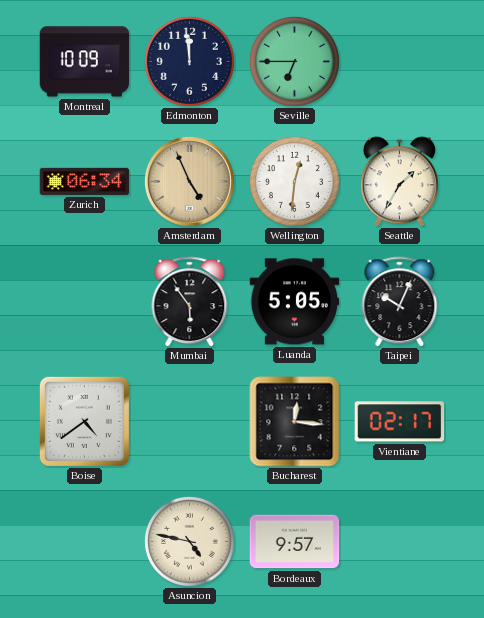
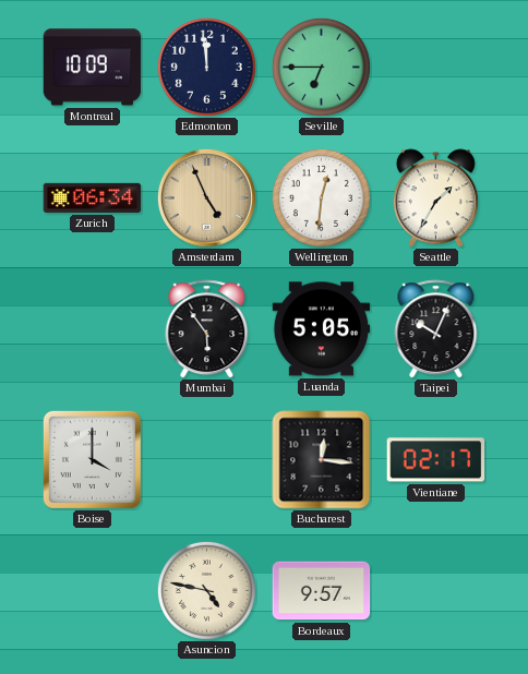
Boise: 4:39 -> 4:00 (92, 459)
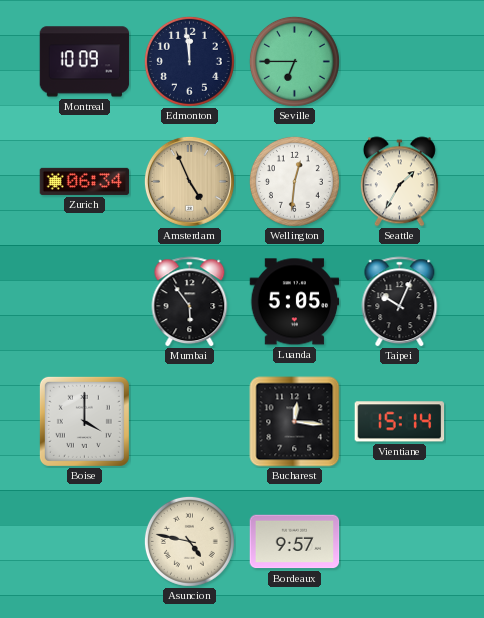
Vientiane: 02:17 -> 15:14 (400, 422)
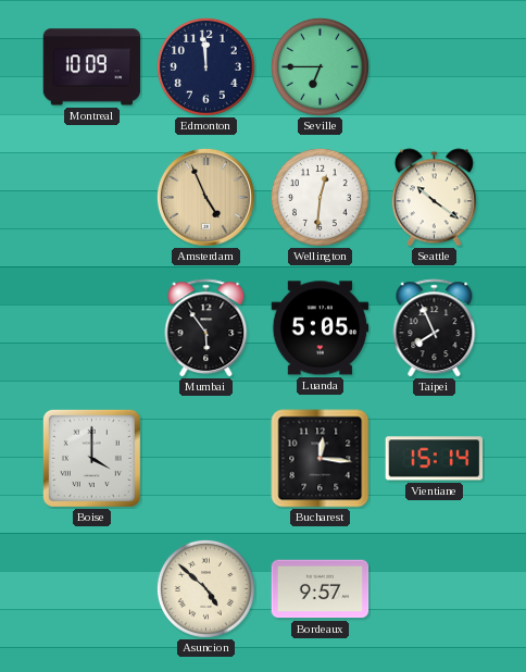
Zurich: 06:34 -> none (85, 181)
Seattle: 1:35 -> 10:21 (434, 198)
Taipei: 10:04 -> 7:56 (435, 328)
Asuncion: 4:47 -> 4:52 (205, 588)
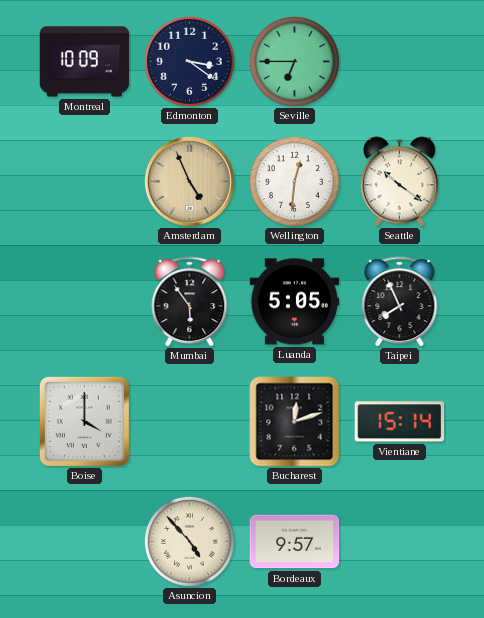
Edmonton: 11:59 -> 3:21 (189, 61)
Bucharest: 12:16 -> 12:12 (295, 422)
Asuncion: 4:52 -> 4:53 (189, 541)
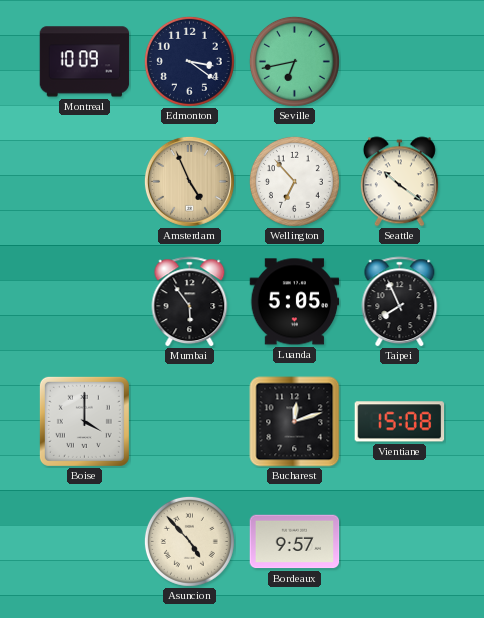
Seville: 6:45 -> 6:43 (294, 61)
Wellington: 12:31 -> 6:53 (294, 181)
Vientiane: 15:14 -> 15:08 (400, 422)
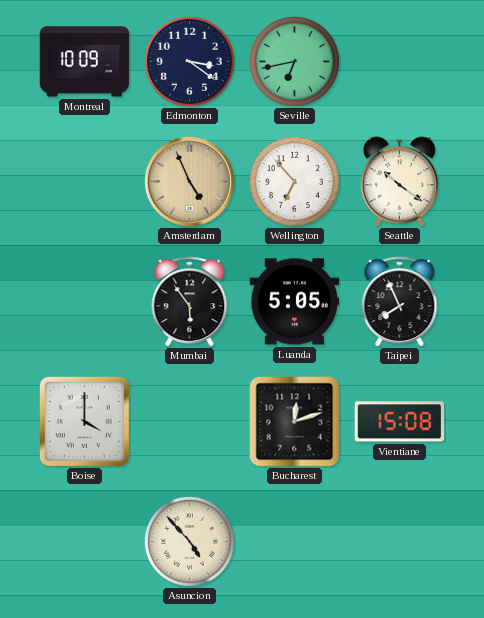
Bordeaux: 9:57 -> none (295, 542)
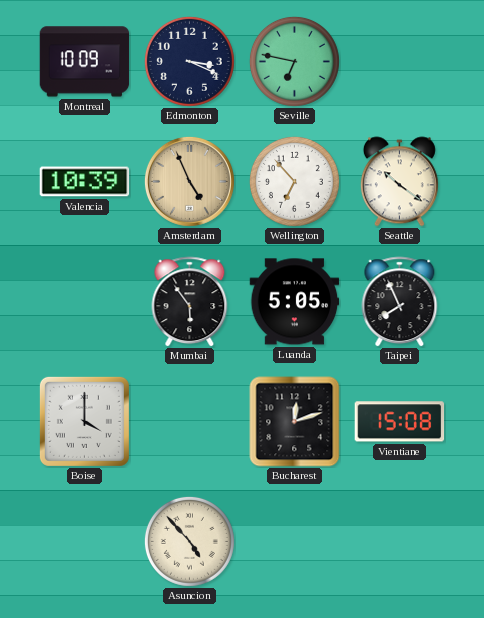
Edmonton: 3:21 -> 3:19 (189, 61)
Seville: 6:43 -> 6:47 (294, 61)
Valencia: none -> 10:39 (85, 182)
